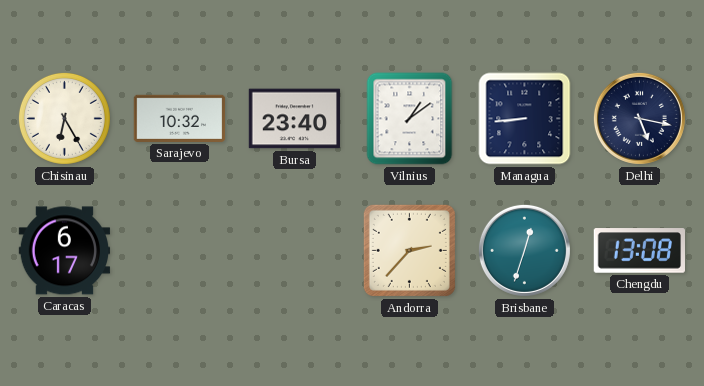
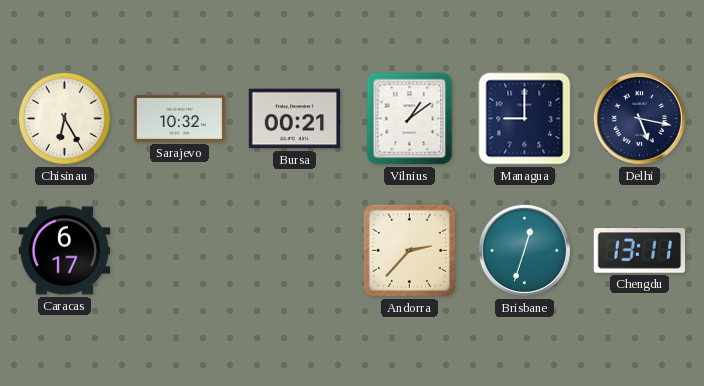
Bursa: 23:40 -> 00:21 (295, 119)
Managua: 8:44 -> 9:00 (525, 119)
Chengdu: 13:08 -> 13:11 (639, 251)
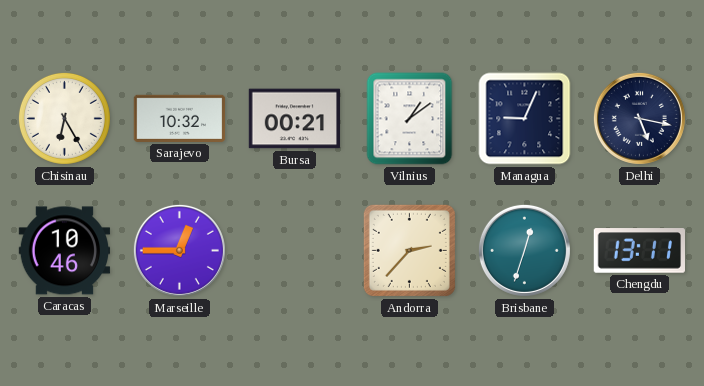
Managua: 9:00 -> 9:04 (525, 119)
Caracas: 6:17 -> 10:46 (65, 251)
Marseille: none -> 12:45 (179, 250)
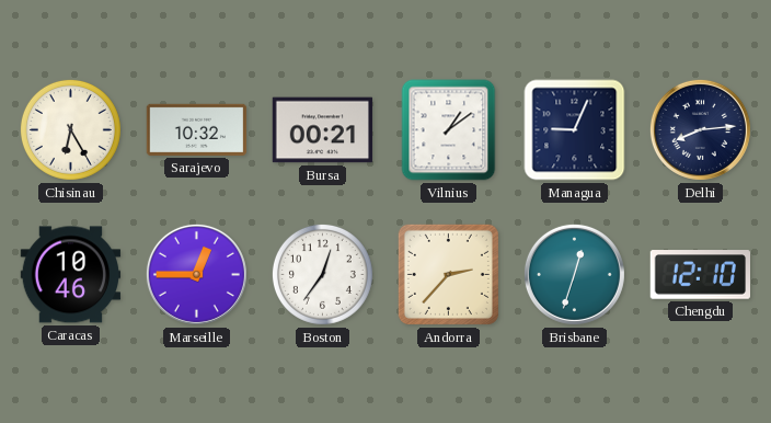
Delhi: 5:17 -> 8:14 (700, 129)
Boston: none -> 12:36 (322, 274)
Chengdu: 13:11 -> 12:10 (700, 275)
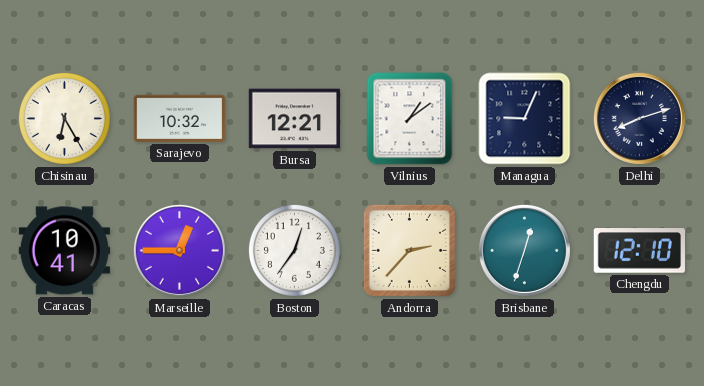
Bursa: 00:21 -> 12:21 (295, 119)
Delhi: 8:14 -> 8:12 (639, 118)
Caracas: 10:46 -> 10:41 (65, 251)
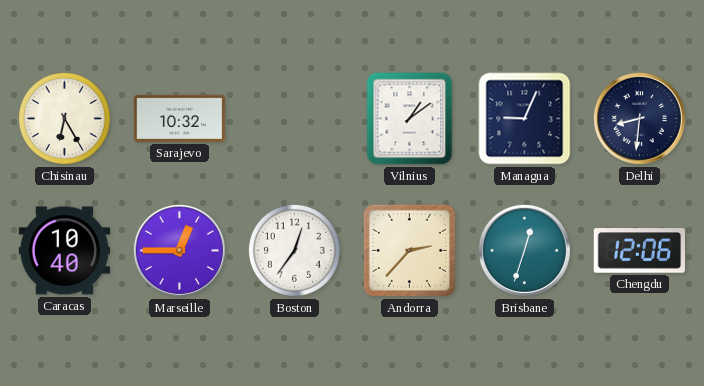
Bursa: 12:21 -> none (295, 119)
Delhi: 8:12 -> 8:31 (639, 118)
Caracas: 10:41 -> 10:40 (65, 251)
Chengdu: 12:10 -> 12:06 (639, 251)
